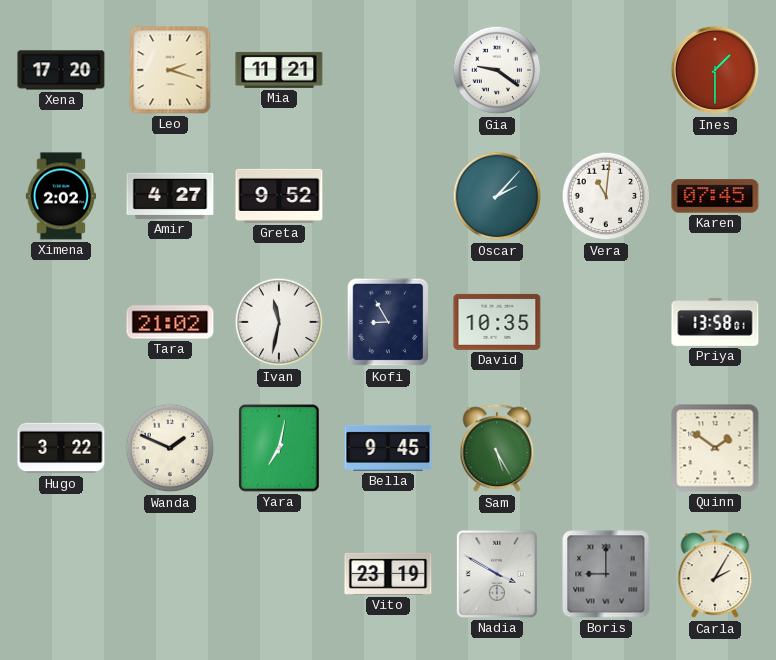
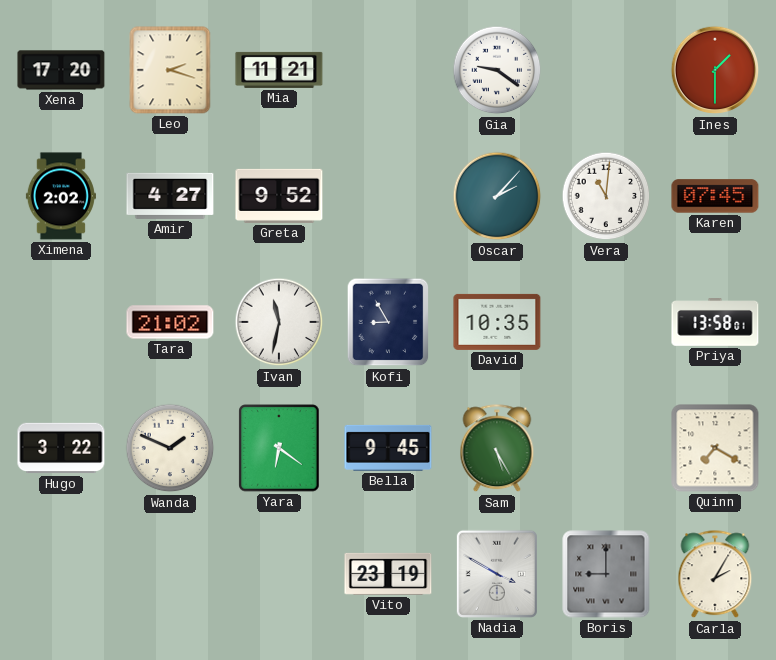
Yara: 7:02 -> 6:21 (279, 448)
Quinn: 1:51 -> 7:20 (715, 448)
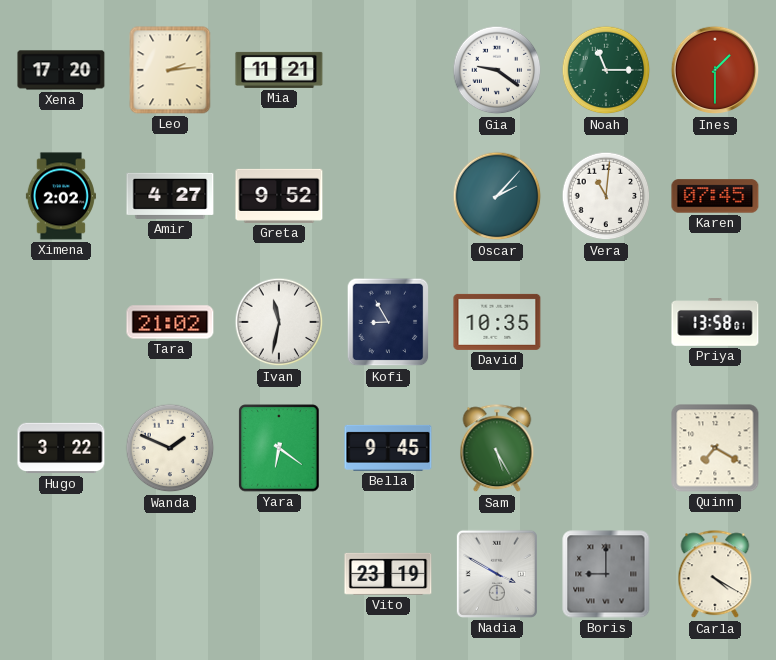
Leo: 2:18 -> 2:14 (170, 70)
Noah: none -> 11:15 (606, 70)
Carla: 2:05 -> 4:20 (715, 575)
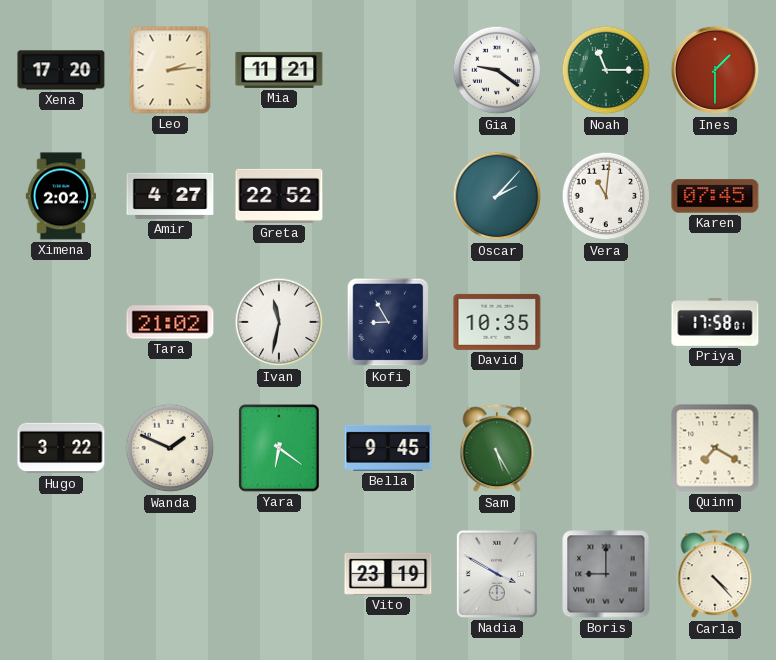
Greta: 9:52 -> 22:52 (279, 196)
Priya: 13:58 -> 17:58 (715, 323)
Carla: 4:20 -> 4:23 (715, 575)
